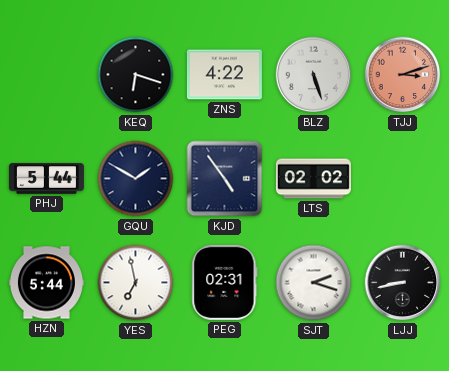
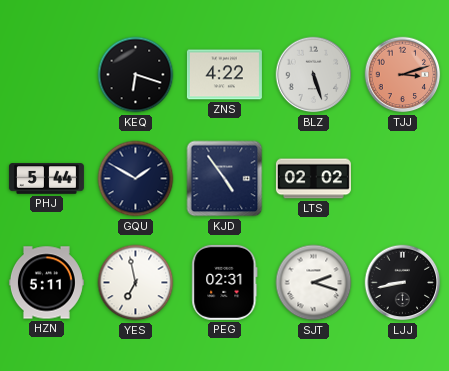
HZN: 5:44 -> 5:11 (46, 283)
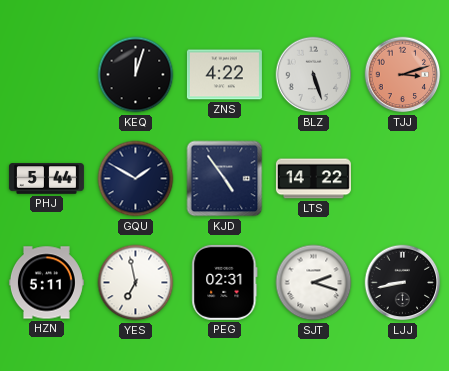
KEQ: 6:18 -> 12:03 (136, 75)
LTS: 02:02 -> 14:22 (313, 179)
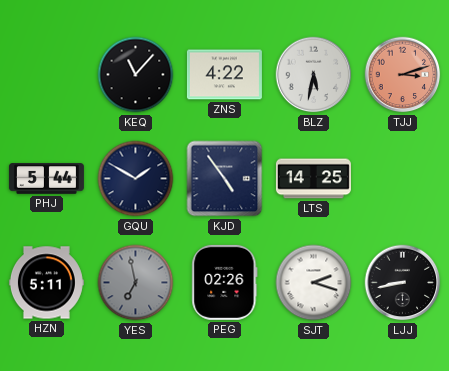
KEQ: 12:03 -> 11:07 (136, 75)
BLZ: 5:27 -> 5:32 (314, 75)
LTS: 14:22 -> 14:25 (313, 179)
YES dial: white -> grey (136, 283)
PEG: 02:31 -> 02:26 (225, 282)
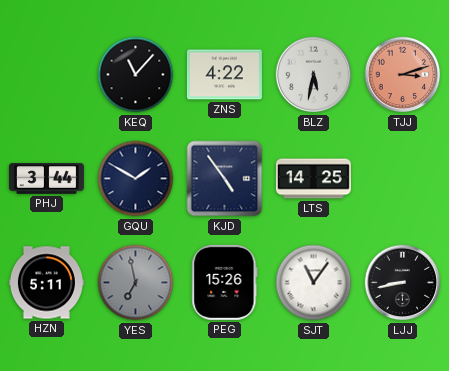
PHJ: 5:44 -> 3:44 (46, 179)
PEG: 02:26 -> 15:26 (225, 282)
SJT: 2:18 -> 11:06 (314, 283)
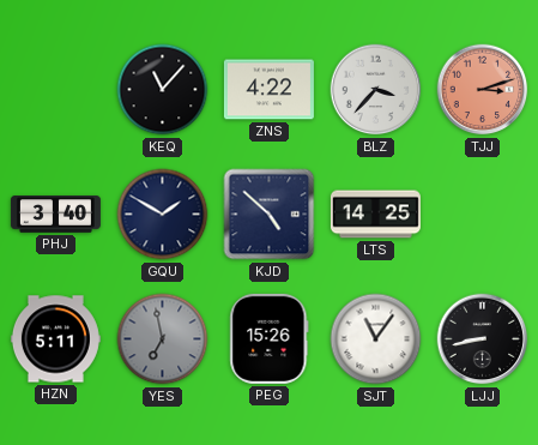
BLZ: 5:32 -> 3:37 (376, 90)
PHJ: 3:44 -> 3:40 (55, 215)
KJD: 4:54 -> 4:52 (270, 215)
